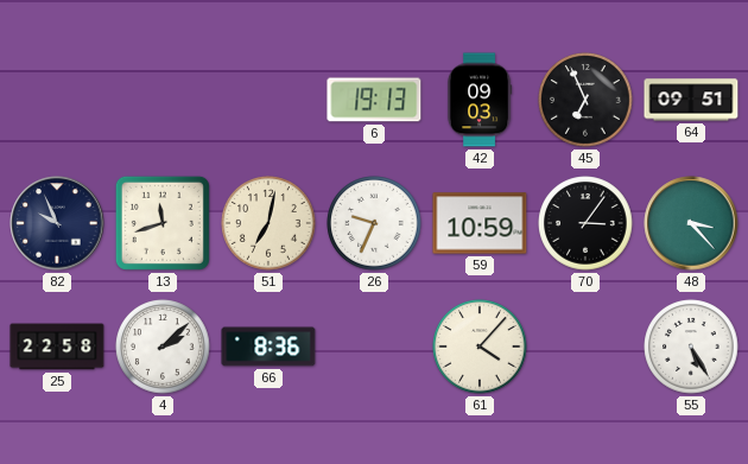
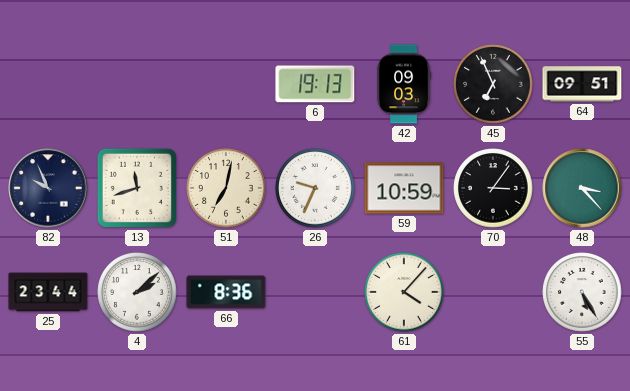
25: 22:58 -> 23:44 (48, 292)
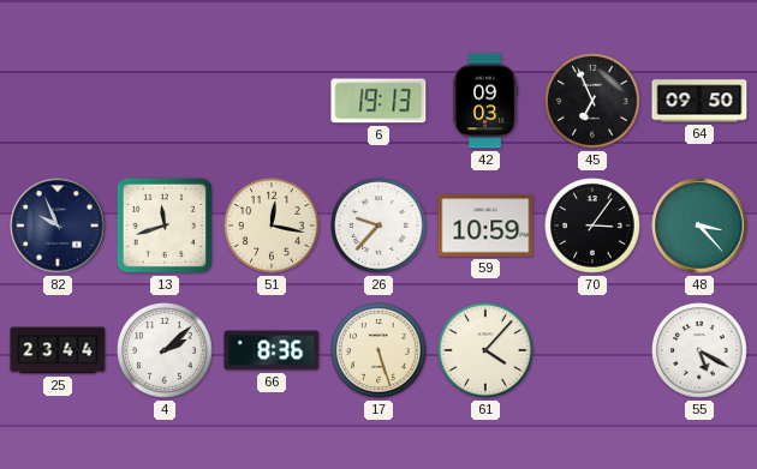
64: 09:51 -> 09:50 (699, 101)
51: 7:02 -> 12:17 (272, 226)
26: 9:34 -> 9:37 (378, 226)
17: none -> 5:27 (378, 350)
55: 5:25 -> 5:20 (699, 350)
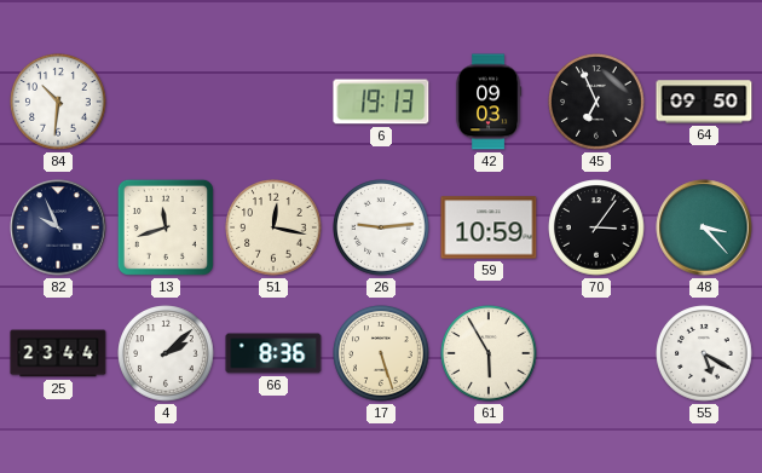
84: none -> 10:31 (58, 102)
26: 9:37 -> 9:14 (381, 227)
61: 4:07 -> 5:55 (489, 353)
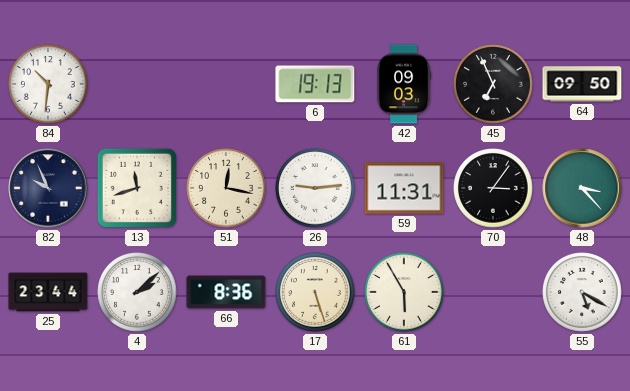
59: 10:59 -> 11:31 (404, 188)
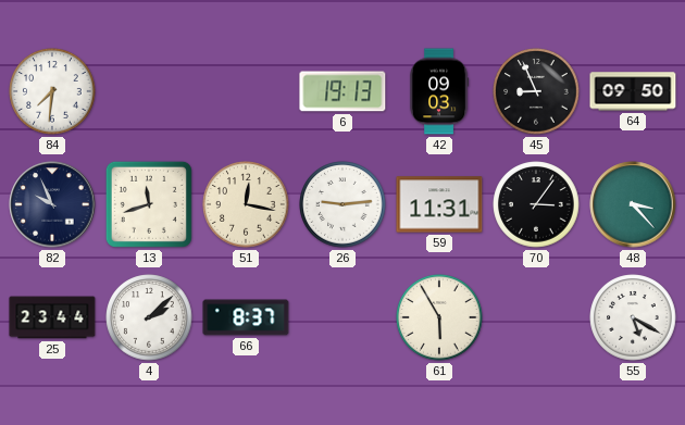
84: 10:31 -> 7:31 (52, 91)
45: 6:56 -> 8:56 (536, 91)
66: 8:36 -> 8:37 (246, 317)
17: 5:27 -> none (315, 292)
